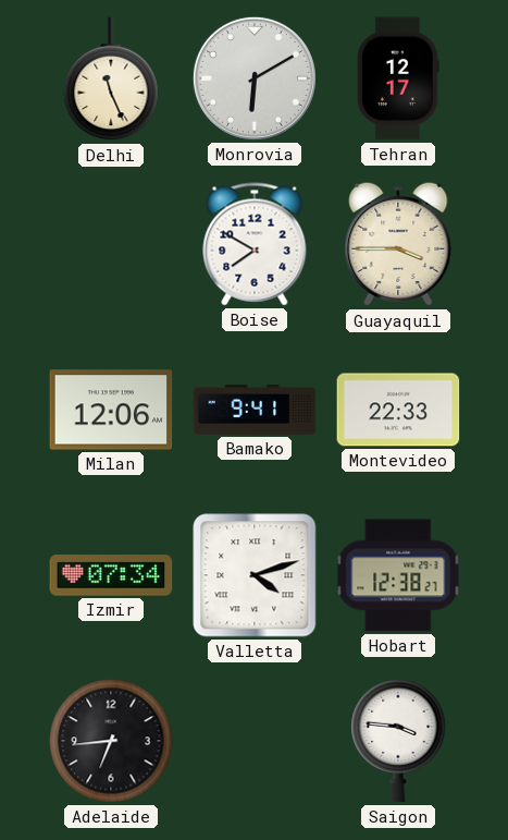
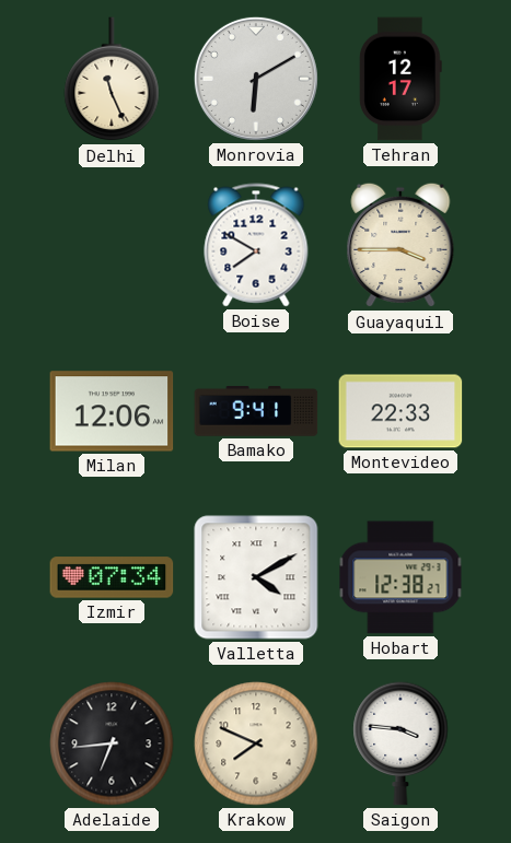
Valletta: 4:12 -> 4:10 (256, 577)
Krakow: none -> 7:49 (256, 744)
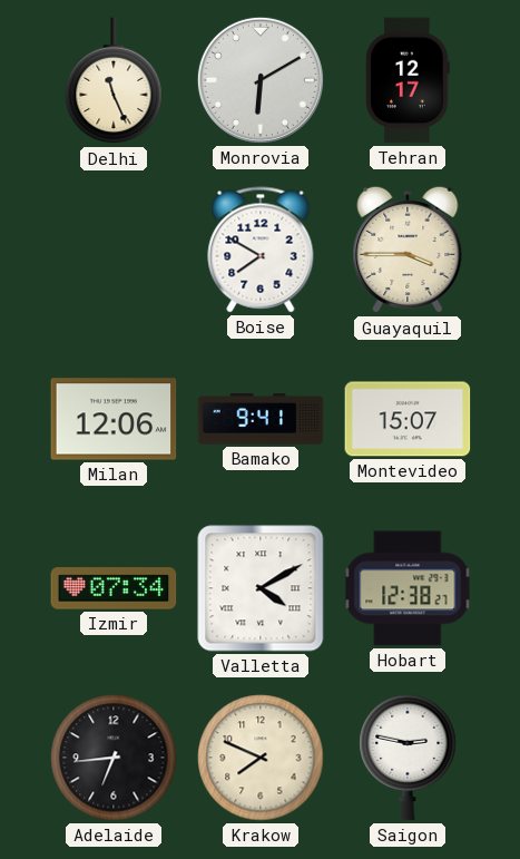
Montevideo: 22:33 -> 15:07 (408, 419)
Saigon: 3:46 -> 2:47 (408, 758)
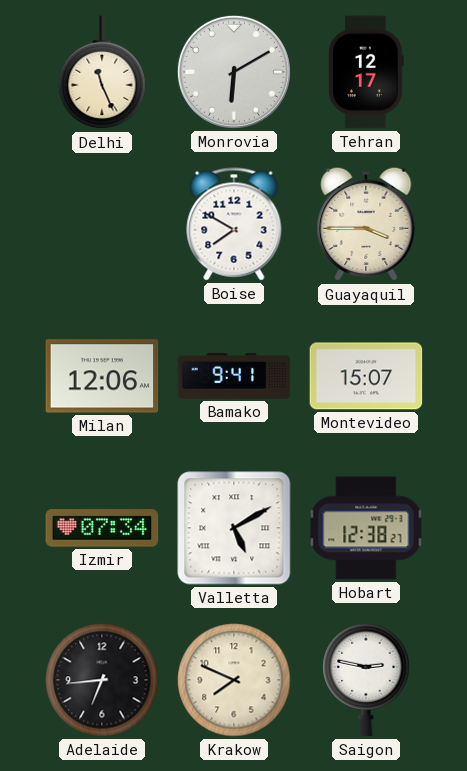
Valletta: 4:10 -> 5:10 (234, 528)
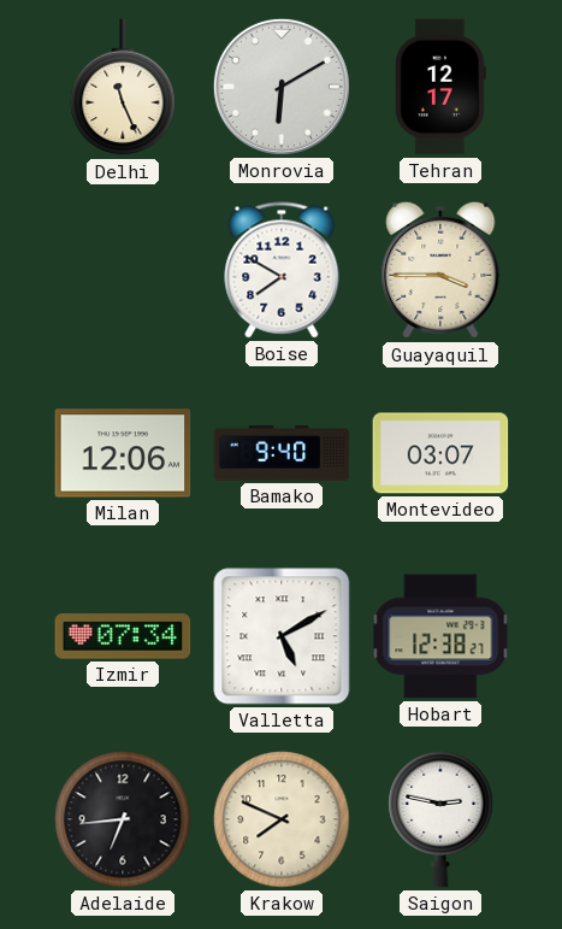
Bamako: 9:41 -> 9:40 (282, 453)
Montevideo: 15:07 -> 03:07 (440, 453)
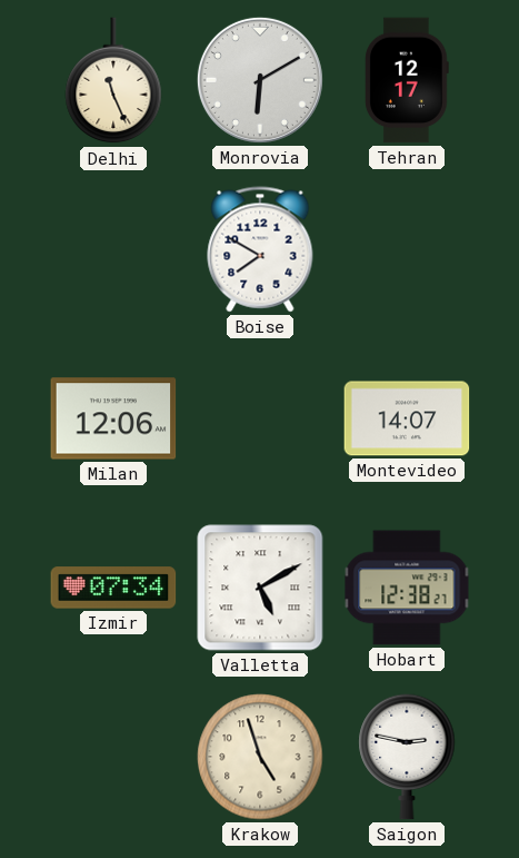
Guayaquil: 3:45 -> none (440, 270)
Bamako: 9:40 -> none (282, 453)
Montevideo: 03:07 -> 14:07 (407, 418)
Adelaide: 6:44 -> none (123, 819)
Krakow: 7:49 -> 4:57 (260, 757)
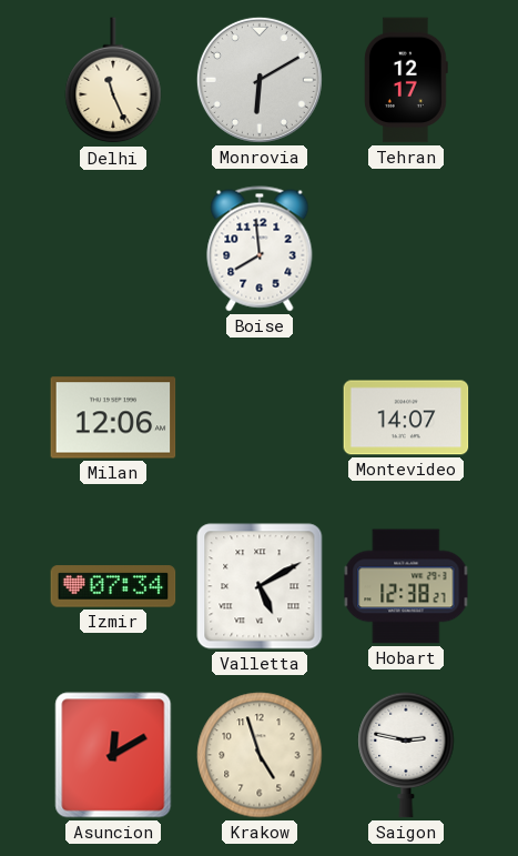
Boise: 7:50 -> 7:59 (260, 249)
Asuncion: none -> 12:10 (113, 755)
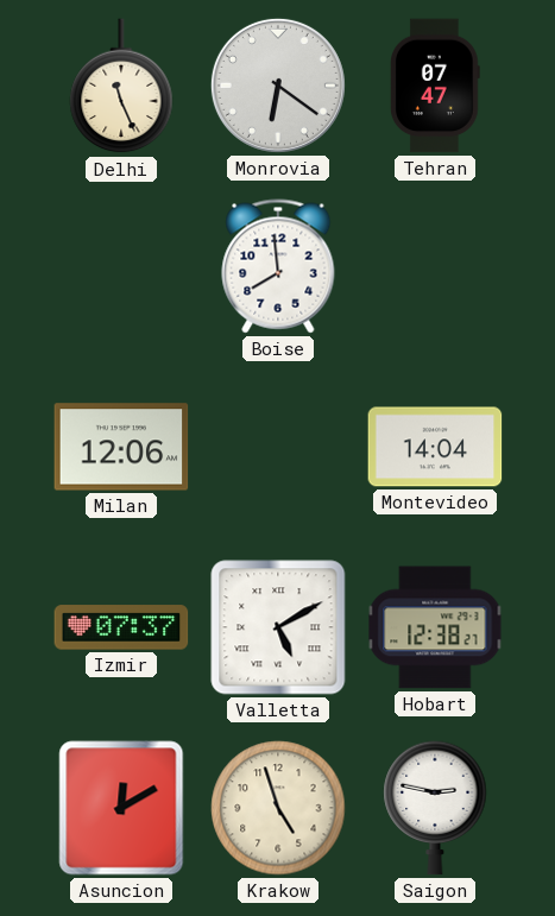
Monrovia: 6:10 -> 6:21 (278, 86)
Tehran: 12:17 -> 07:47 (436, 86)
Montevideo: 14:07 -> 14:04 (435, 447)
Izmir: 07:34 -> 07:37 (121, 627)
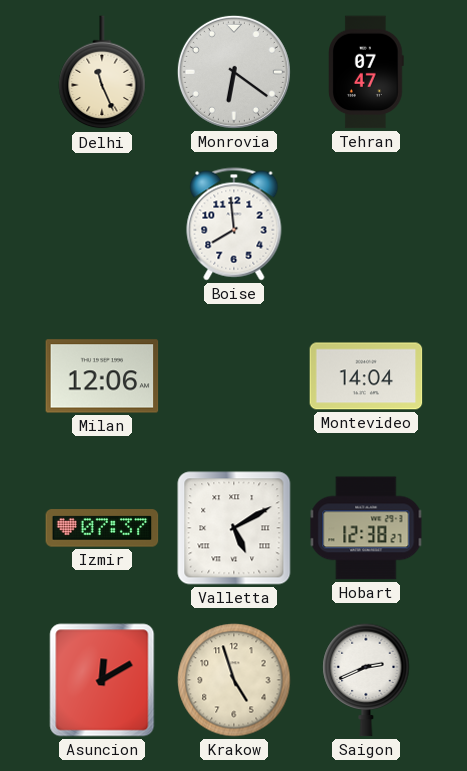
Saigon: 2:47 -> 2:41 (366, 680)
